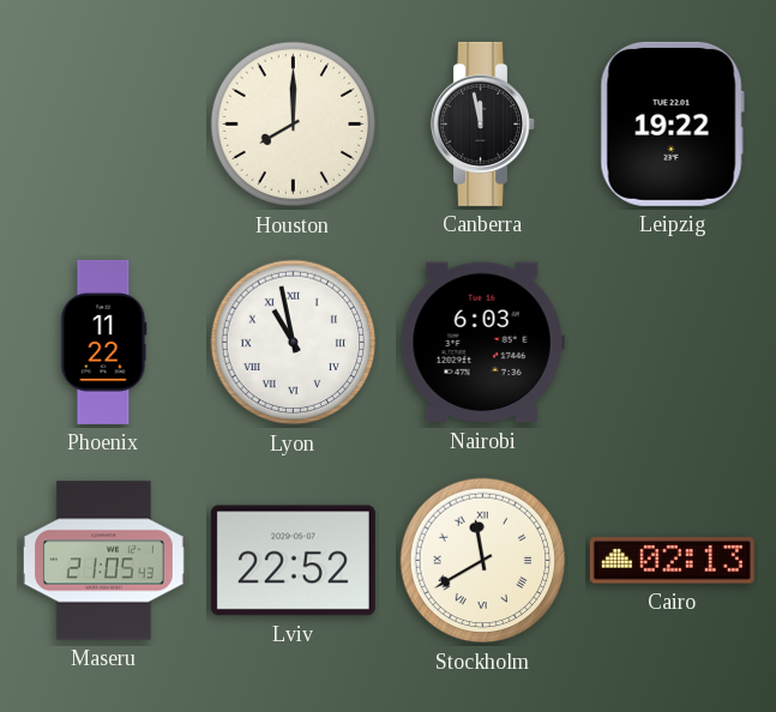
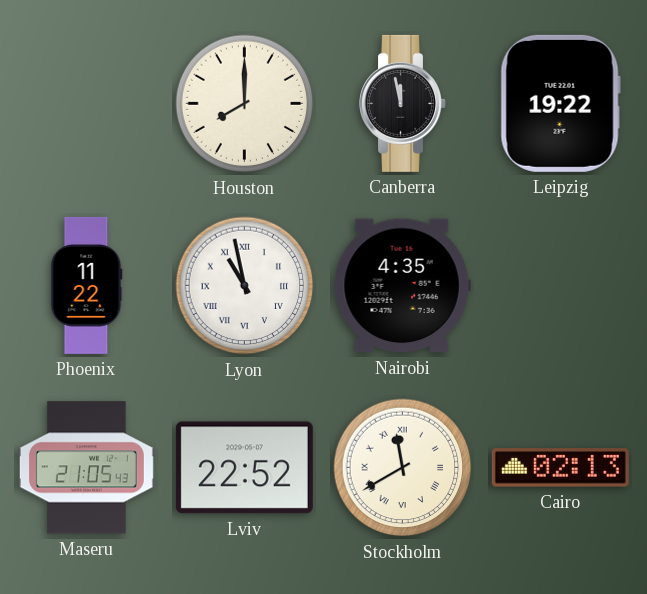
Nairobi: 6:03 -> 4:35 (402, 286)
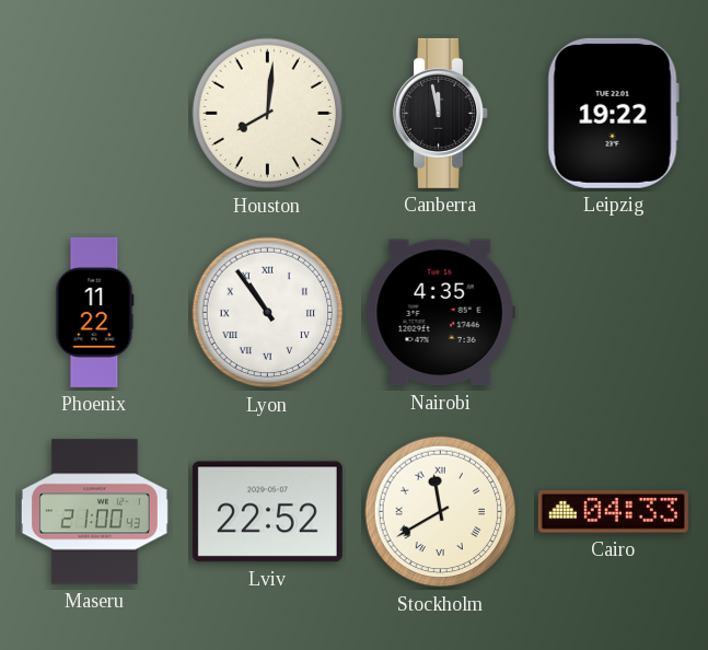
Houston: 8:00 -> 8:01 (268, 114)
Lyon: 10:58 -> 10:54 (268, 313)
Maseru: 21:05 -> 21:00 (94, 512)
Cairo: 02:13 -> 04:33 (613, 512)
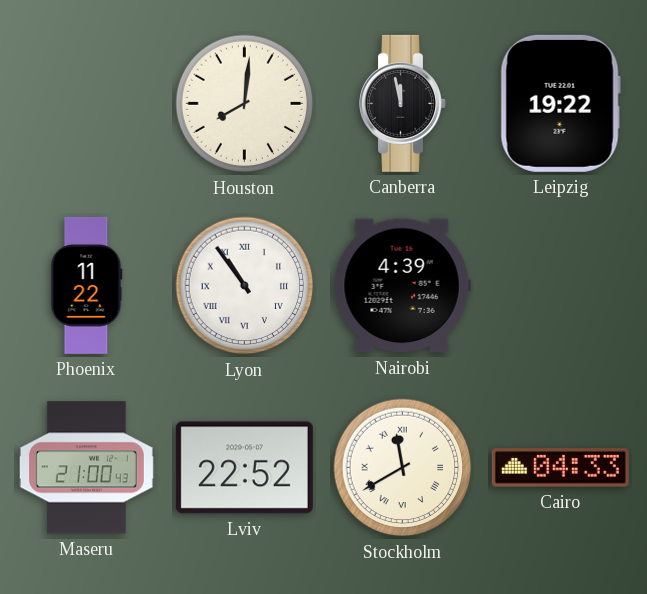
Nairobi: 4:35 -> 4:39 (402, 286)
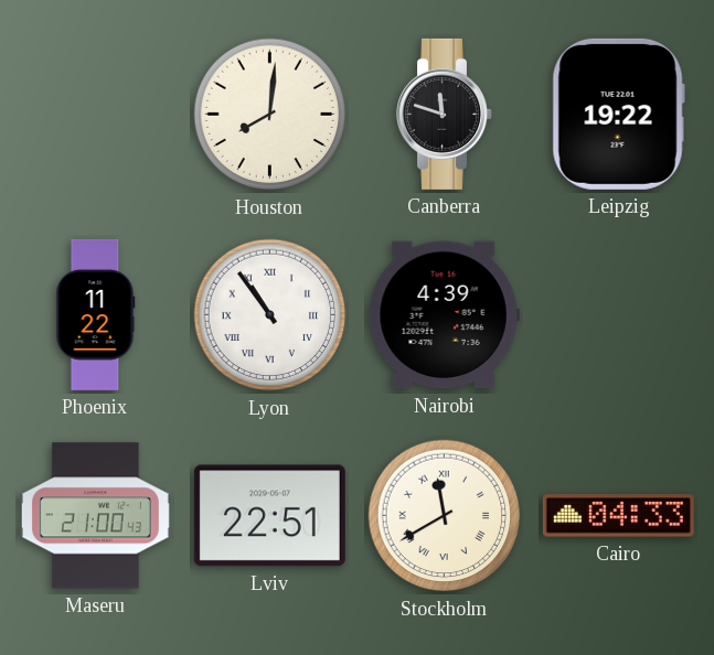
Canberra: 11:58 -> 11:48 (445, 114)
Lviv: 22:52 -> 22:51 (269, 516)
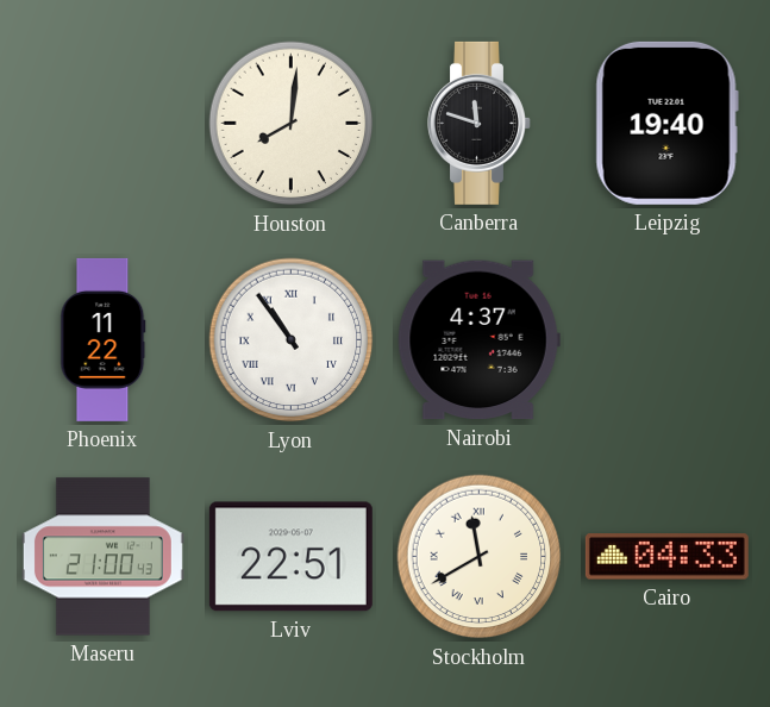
Leipzig: 19:22 -> 19:40 (666, 123)
Nairobi: 4:39 -> 4:37 (478, 340)
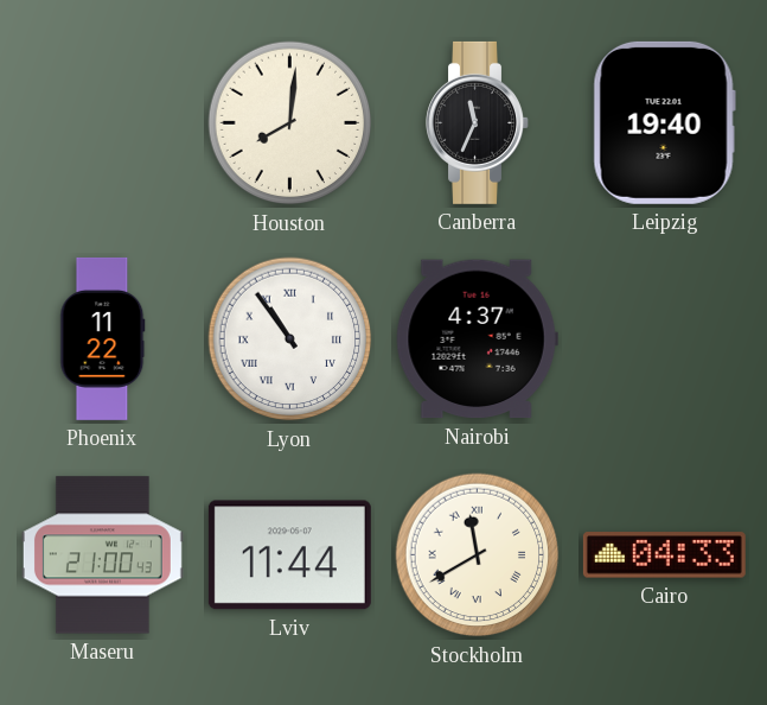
Canberra: 11:48 -> 11:34 (478, 122)
Lviv: 22:51 -> 11:44 (289, 555)
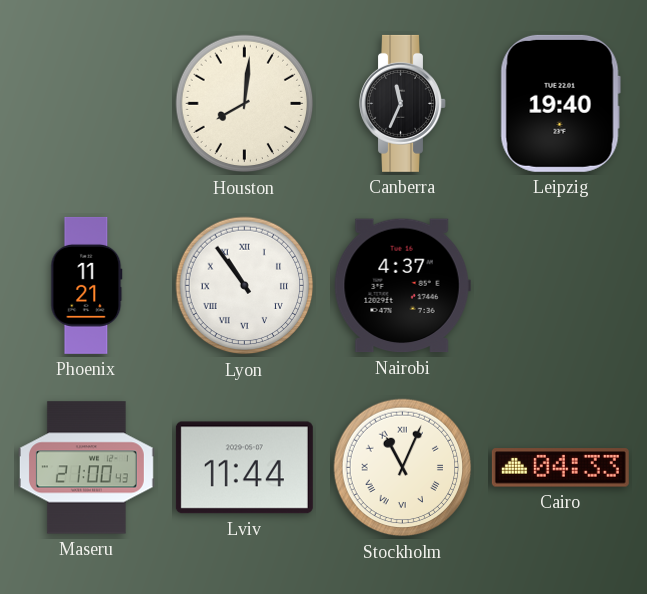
Phoenix: 11:22 -> 11:21 (87, 285)
Stockholm: 11:40 -> 11:04 (403, 468)
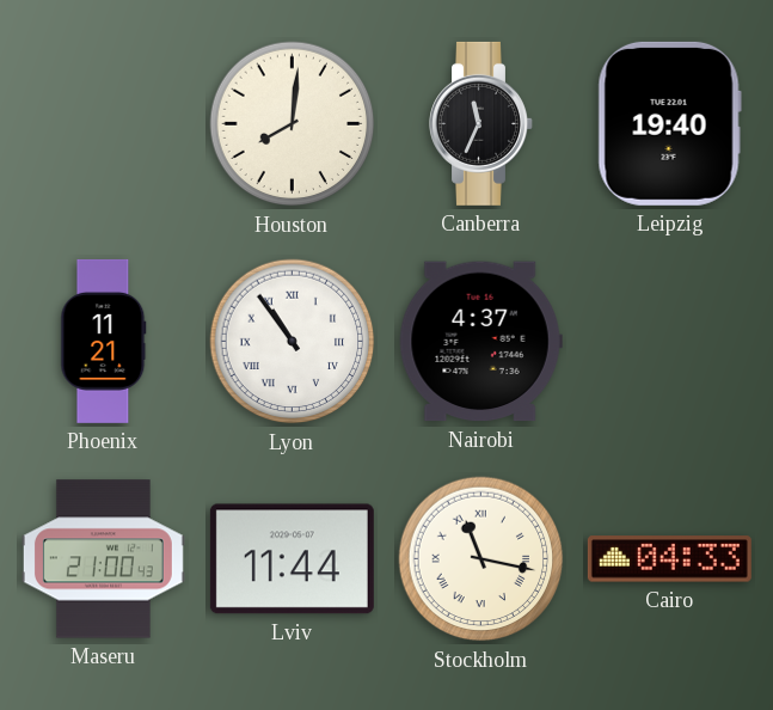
Stockholm: 11:04 -> 11:17 (481, 559)
